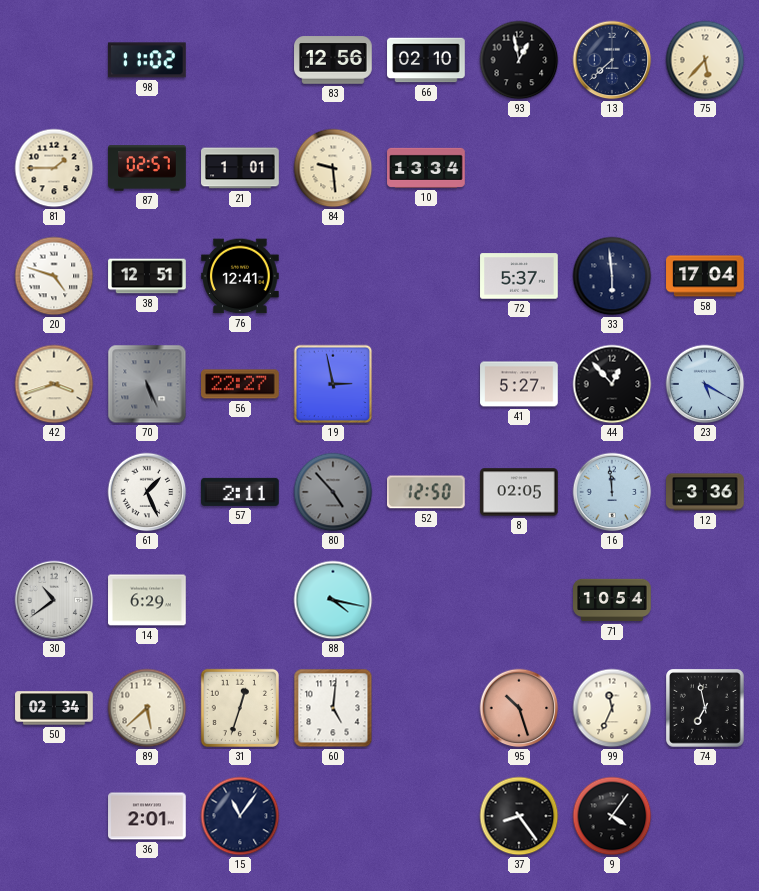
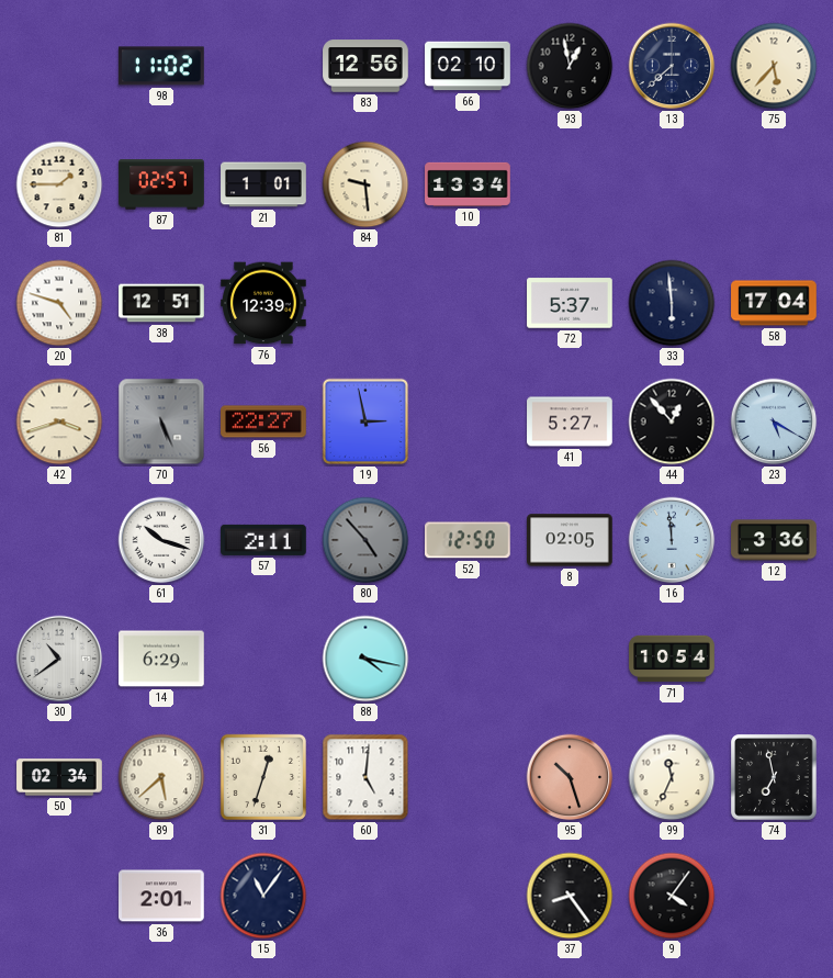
76: 12:41 -> 12:39 (263, 303)
61: 1:26 -> 10:18 (161, 540)
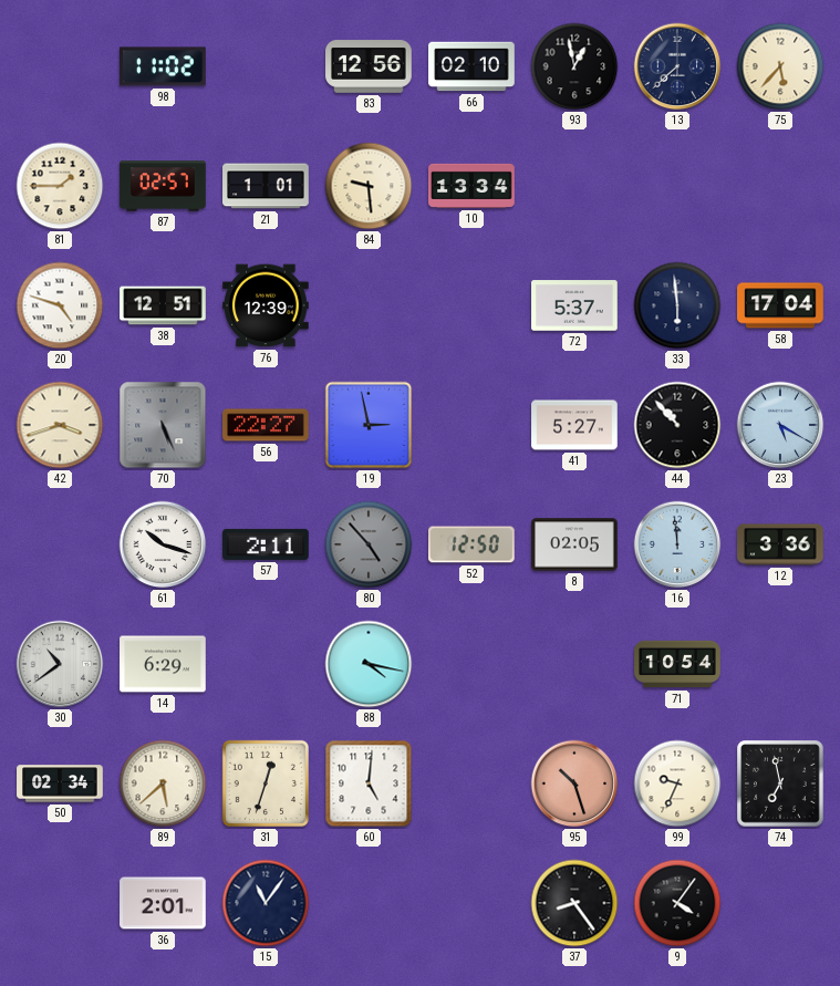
44: 12:53 -> 10:53 (677, 425)
99: 11:34 -> 9:34 (677, 783)
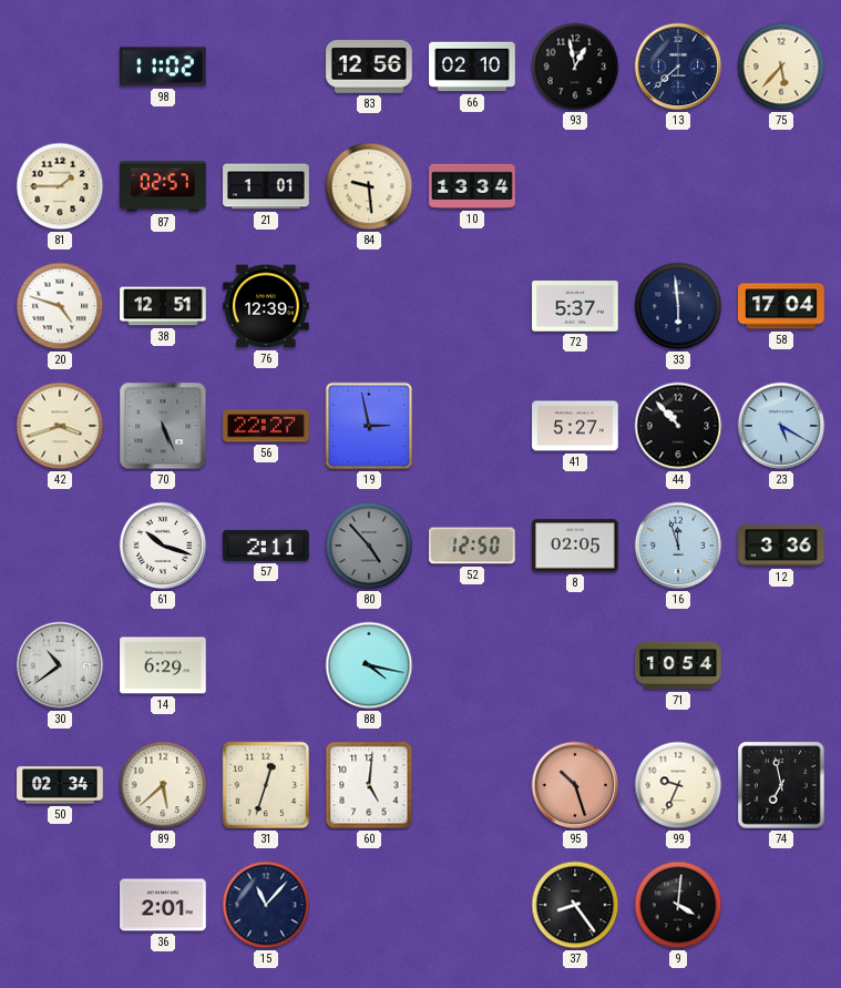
16: 11:59 -> 11:57 (678, 546)
15: 11:06 -> 11:07 (266, 905)
9: 4:06 -> 4:01 (678, 905)
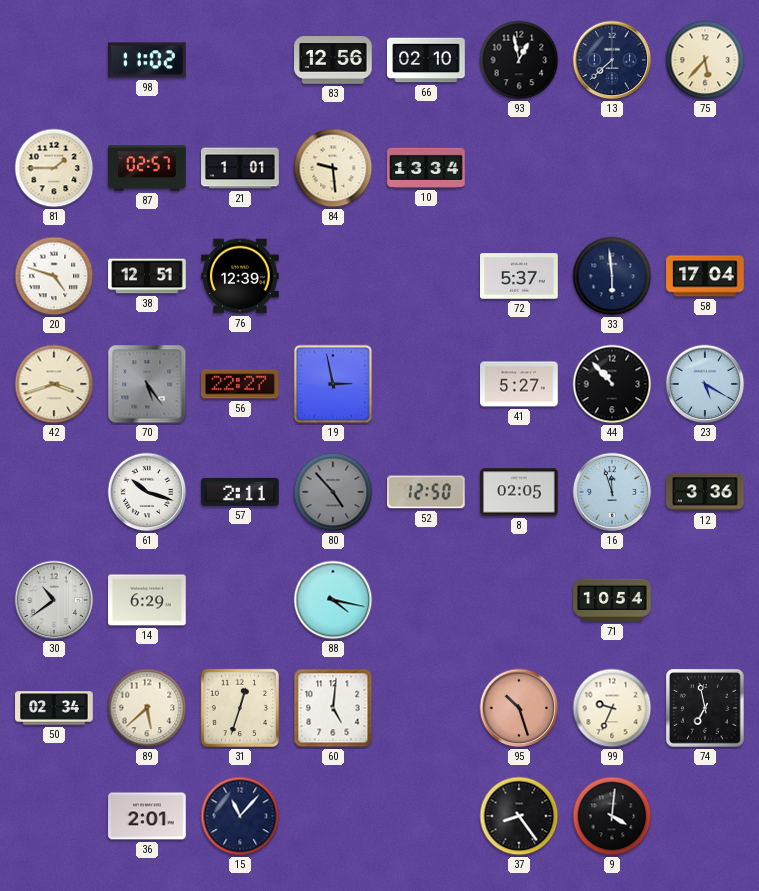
70: 5:26 -> 5:24 (147, 384)
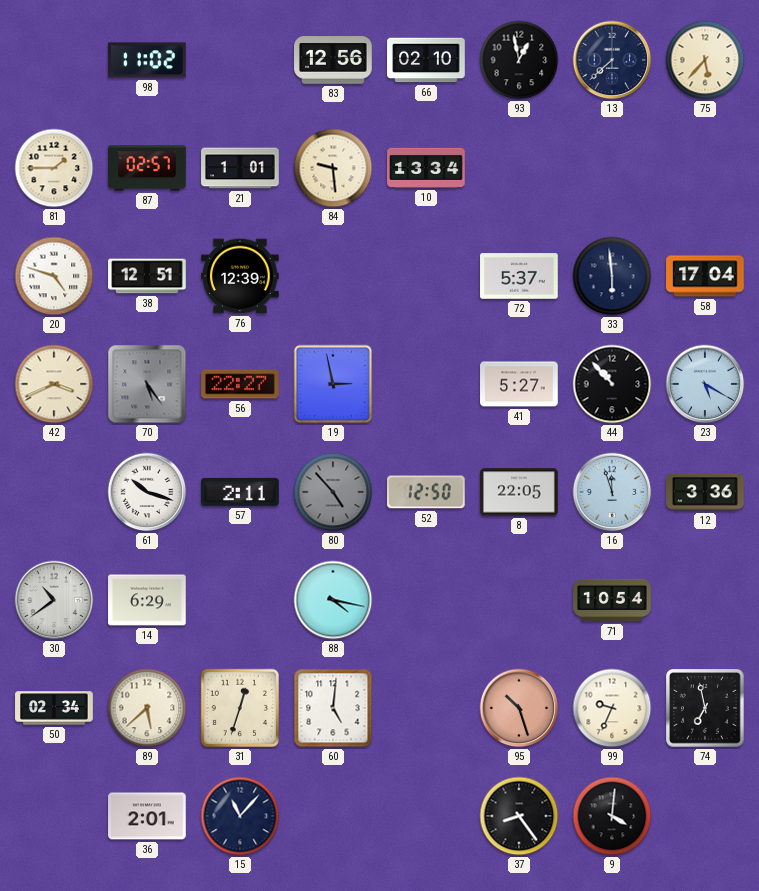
42: 3:42 -> 3:41 (54, 384)
8: 02:05 -> 22:05 (519, 492)
